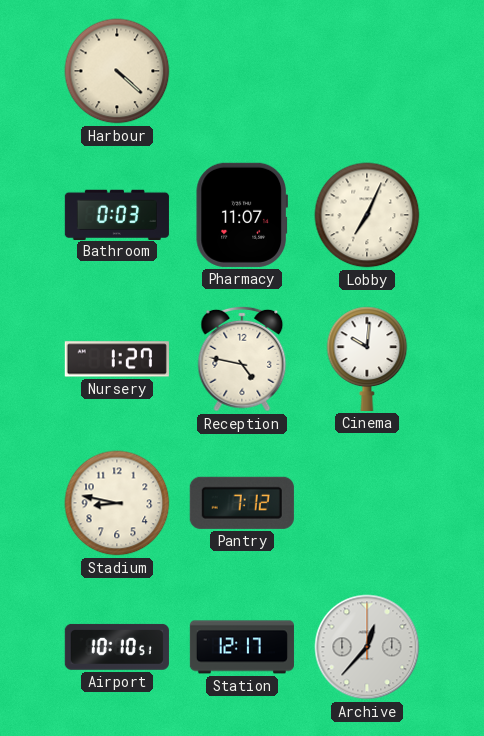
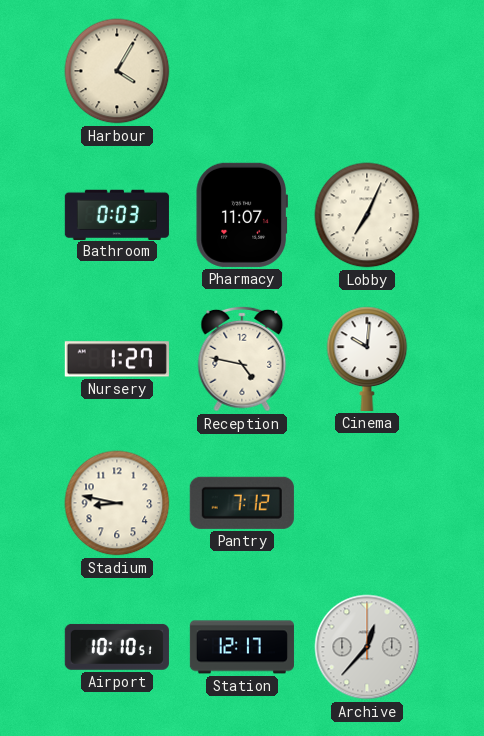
Harbour: 4:22 -> 4:05 (117, 71)
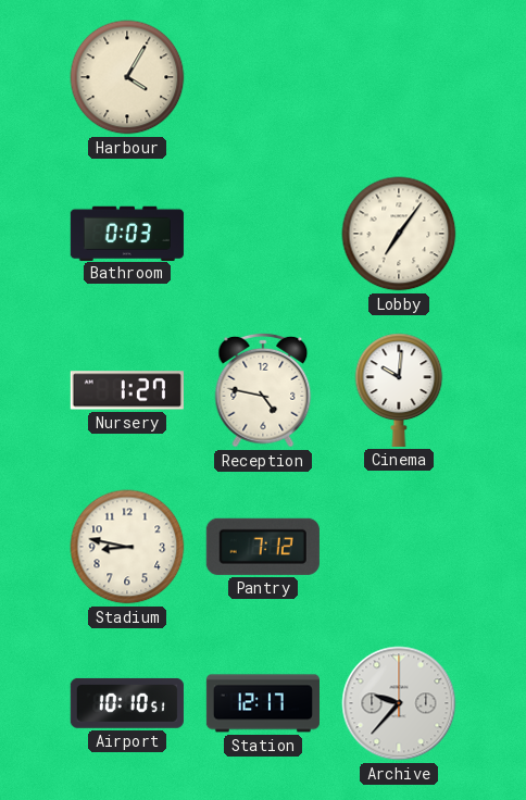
Pharmacy: 11:07 -> none (241, 215)
Lobby: 7:04 -> 7:06 (399, 234)
Archive: 12:37 -> 9:37 (399, 703)
